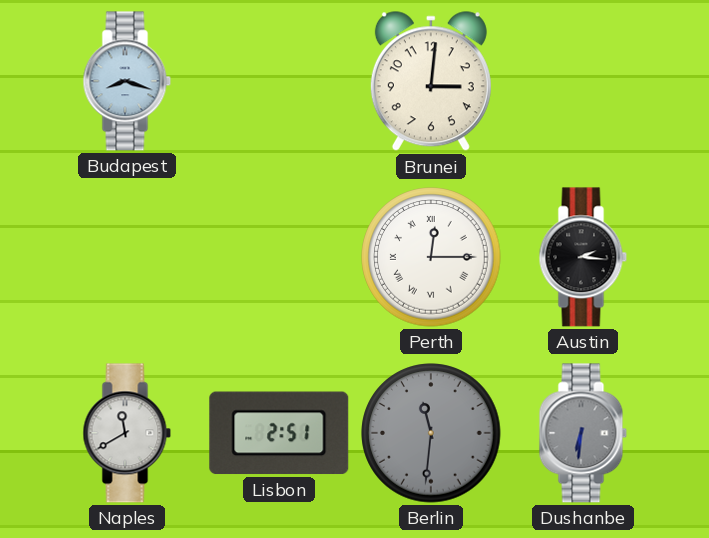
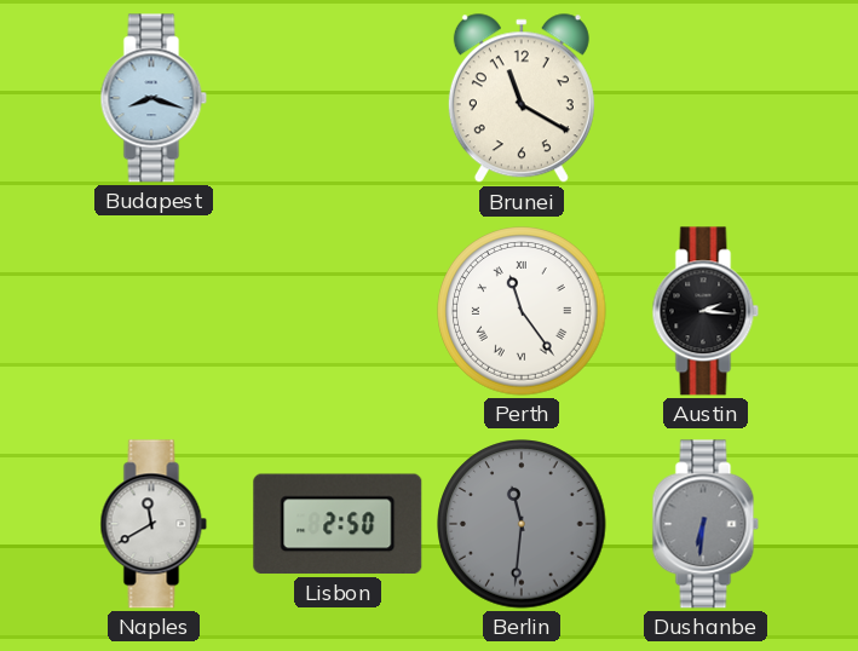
Brunei: 3:01 -> 11:20 (522, 99)
Perth: 12:15 -> 11:24 (522, 311)
Lisbon: 2:51 -> 2:50 (338, 524)
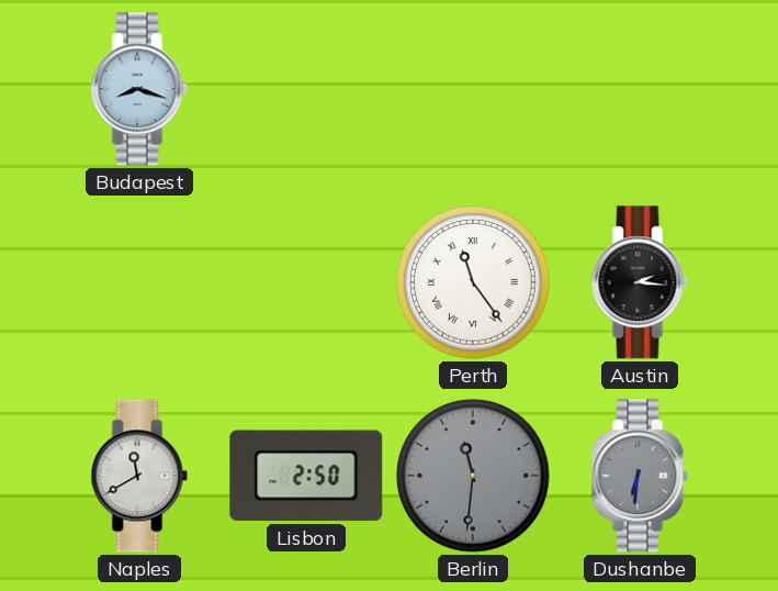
Brunei: 11:20 -> none (522, 99)
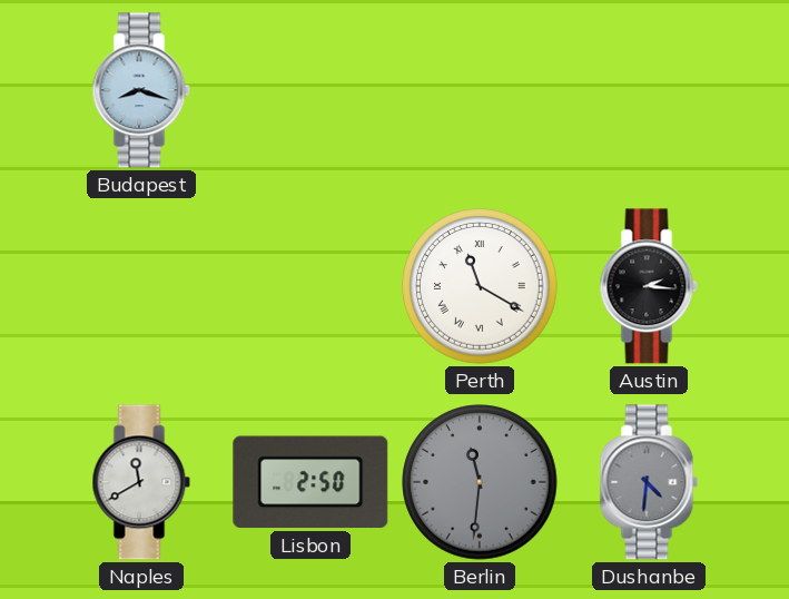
Perth: 11:24 -> 11:20 (480, 286)
Dushanbe: 6:31 -> 4:31 (649, 482)
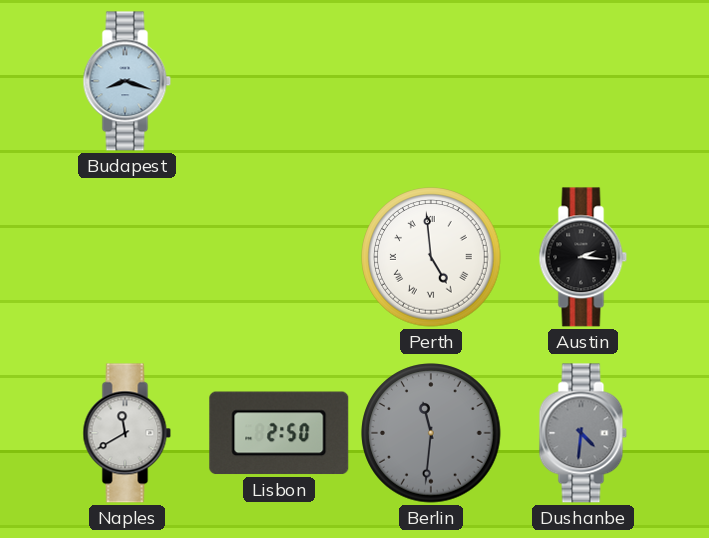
Perth: 11:20 -> 4:59 (431, 257)
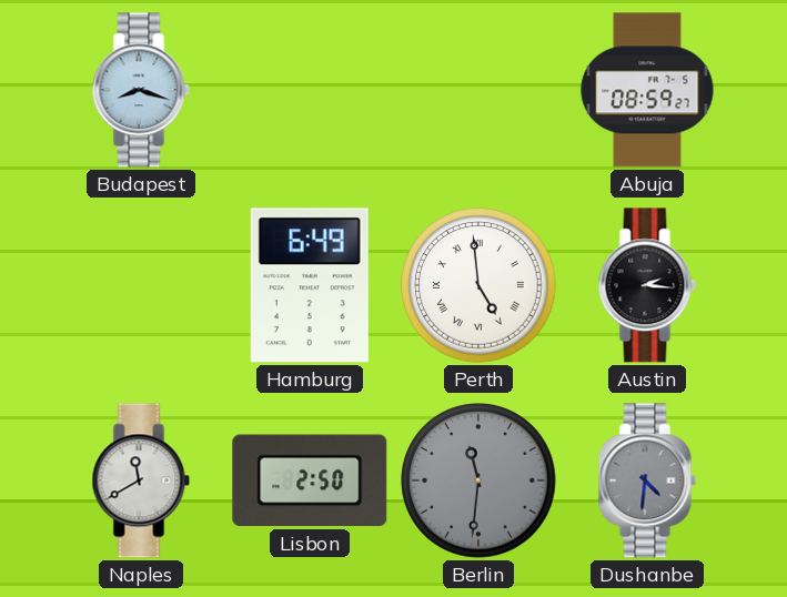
Abuja: none -> 08:59 (647, 90)
Hamburg: none -> 6:49 (310, 285)
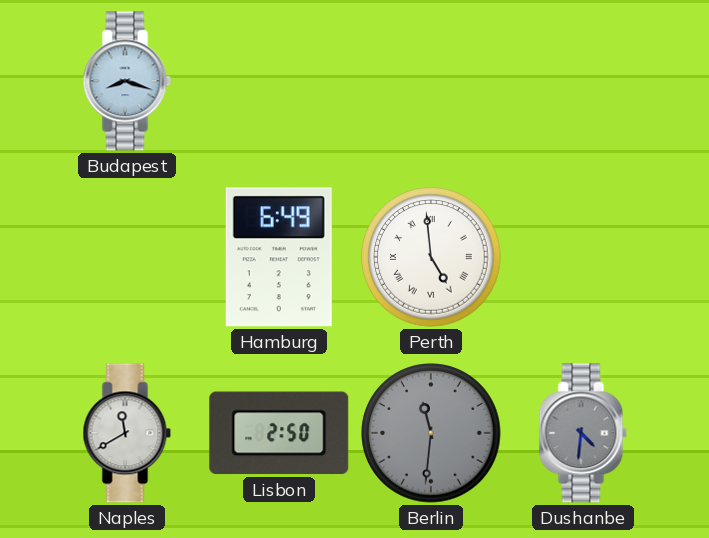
Abuja: 08:59 -> none (647, 90)
Austin: 2:16 -> none (647, 285)
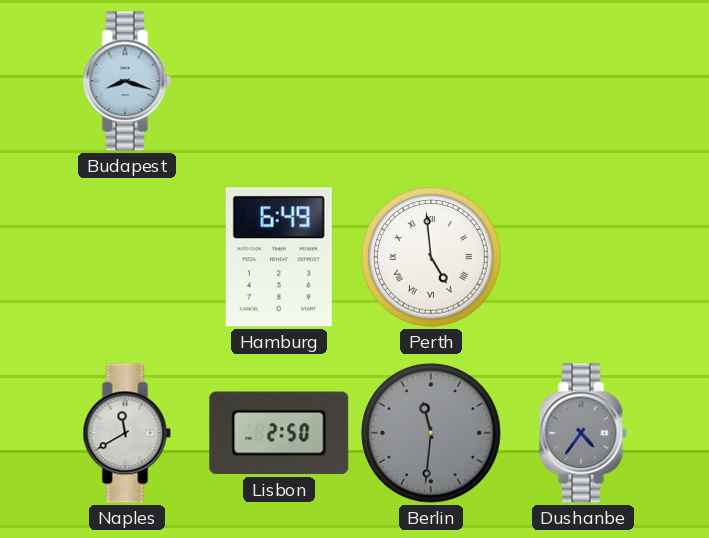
Dushanbe: 4:31 -> 4:36 (583, 433)
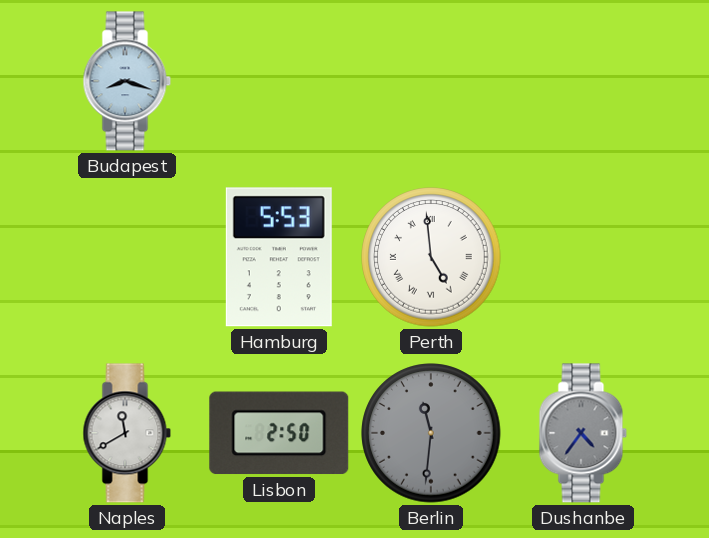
Hamburg: 6:49 -> 5:53 (279, 257)
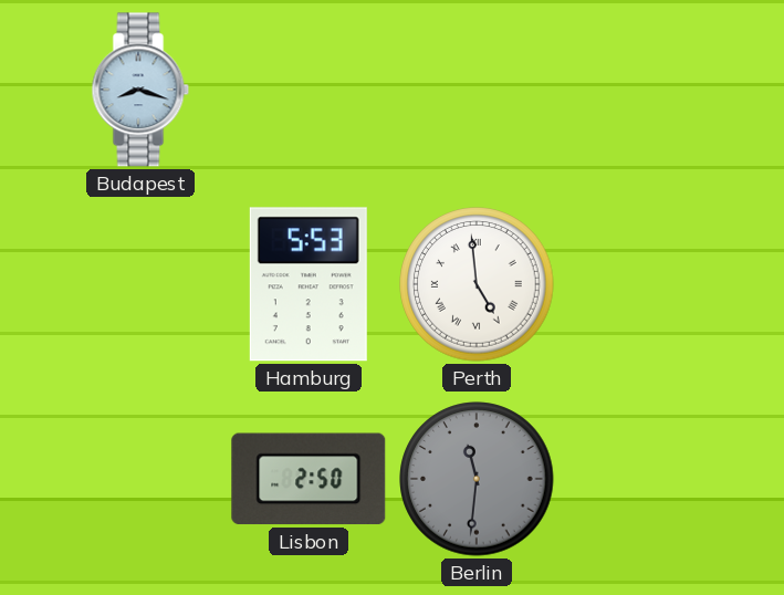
Naples: 11:40 -> none (127, 433)
Dushanbe: 4:36 -> none (583, 433)
